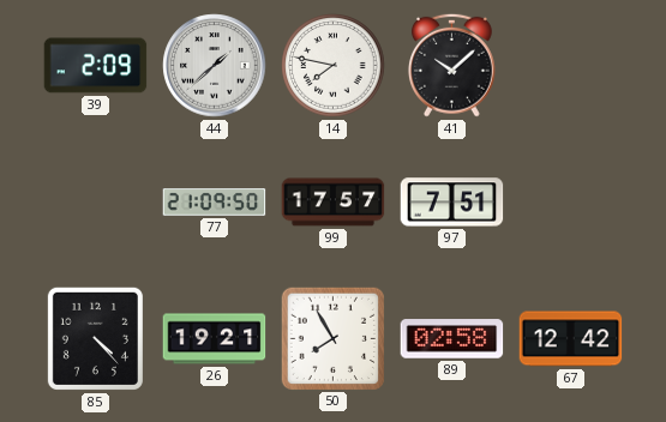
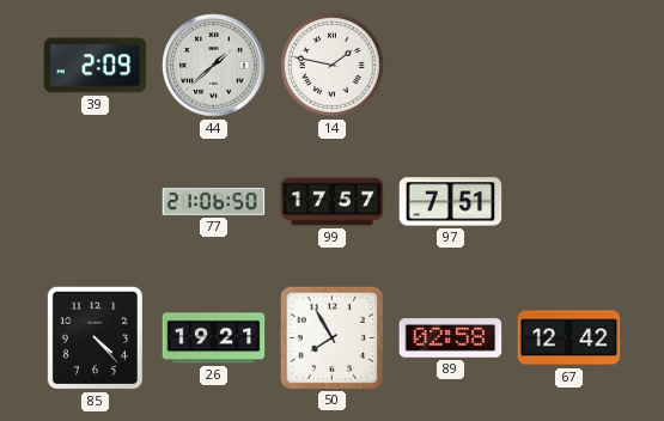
14: 7:47 -> 1:47 (333, 66)
41: 10:08 -> none (451, 65)
77: 21:09 -> 21:06 (214, 202)
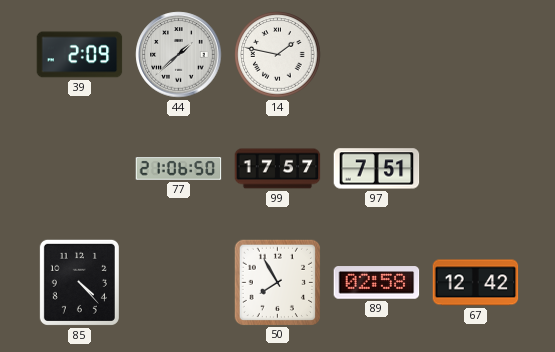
26: 19:21 -> none (214, 338)
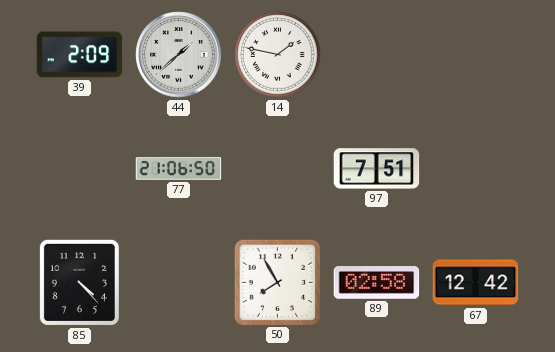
99: 17:57 -> none (278, 169)
